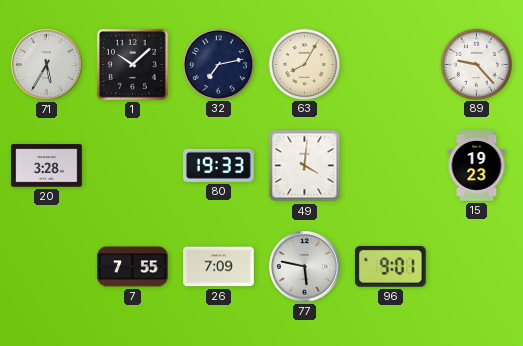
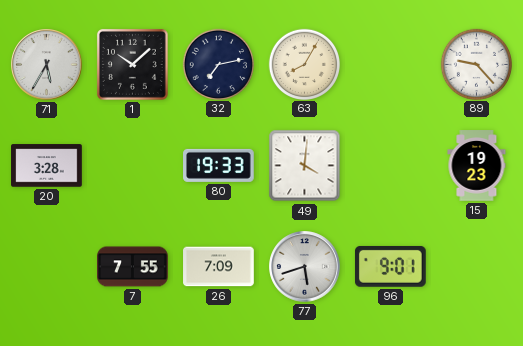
77: 5:47 -> 5:42 (305, 267)
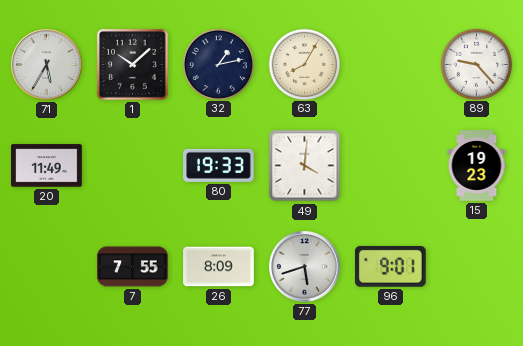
32: 7:13 -> 1:13 (218, 64)
20: 3:28 -> 11:49 (47, 166)
26: 7:09 -> 8:09 (219, 267)
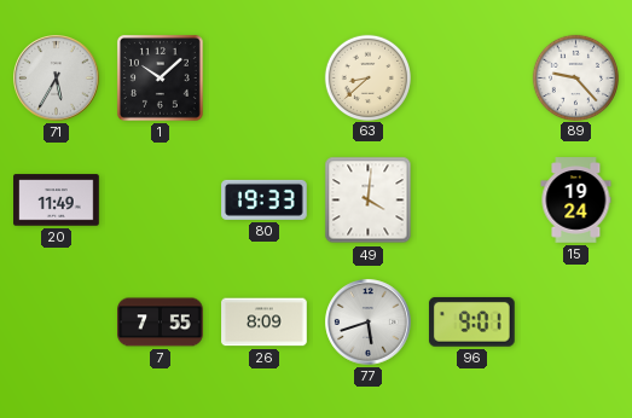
32: 1:13 -> none (218, 64)
63: 8:05 -> 8:38 (367, 77)
15: 19:23 -> 19:24 (576, 201)
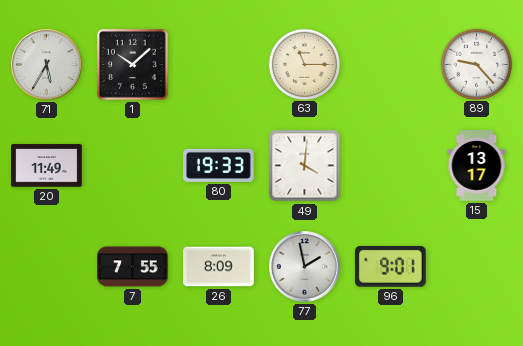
63: 8:38 -> 11:15 (304, 64)
15: 19:24 -> 13:17 (477, 166)
77: 5:42 -> 1:58 (305, 267)
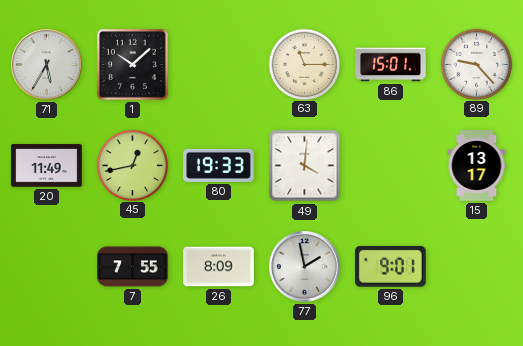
86: none -> 15:01 (391, 65)
45: none -> 12:43 (132, 165)
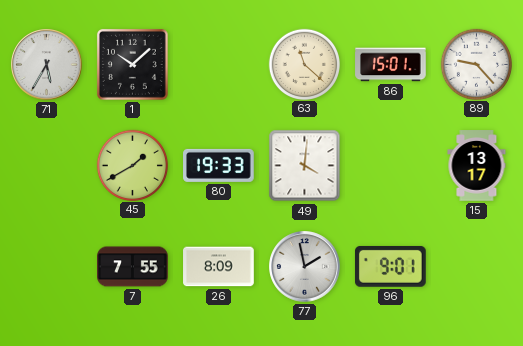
63: 11:15 -> 11:22 (304, 64)
20: 11:49 -> none (47, 166)
45: 12:43 -> 1:40 (132, 165)
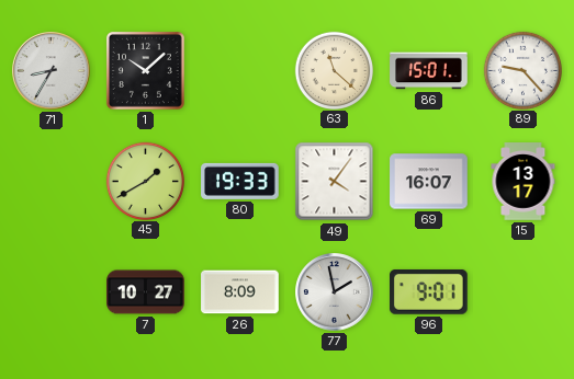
71: 5:35 -> 8:35 (52, 71)
49: 4:01 -> 4:06 (335, 182)
69: none -> 16:07 (429, 182)
7: 7:55 -> 10:27 (146, 292)
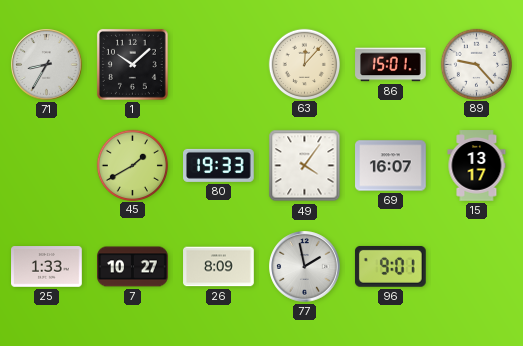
63: 11:22 -> 12:07 (304, 64)
25: none -> 1:33 (47, 267)
